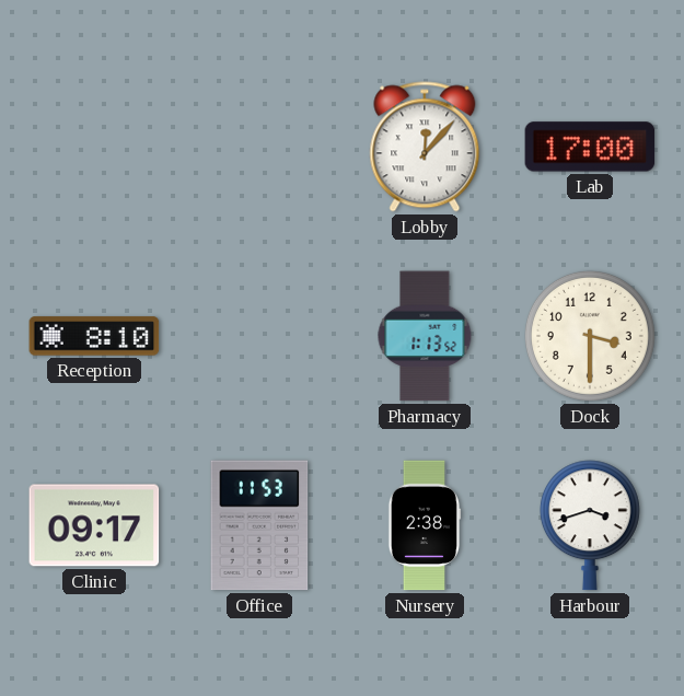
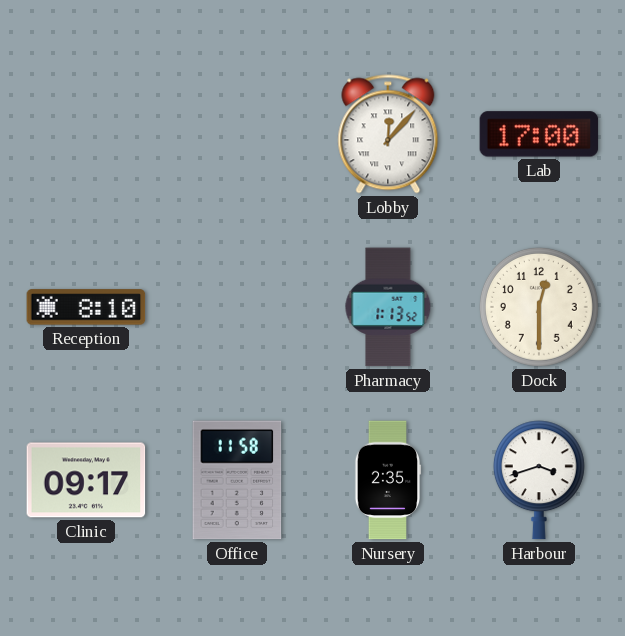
Dock: 3:30 -> 12:30 (539, 307)
Office: 11:53 -> 11:58 (237, 480)
Nursery: 2:38 -> 2:35 (388, 480)
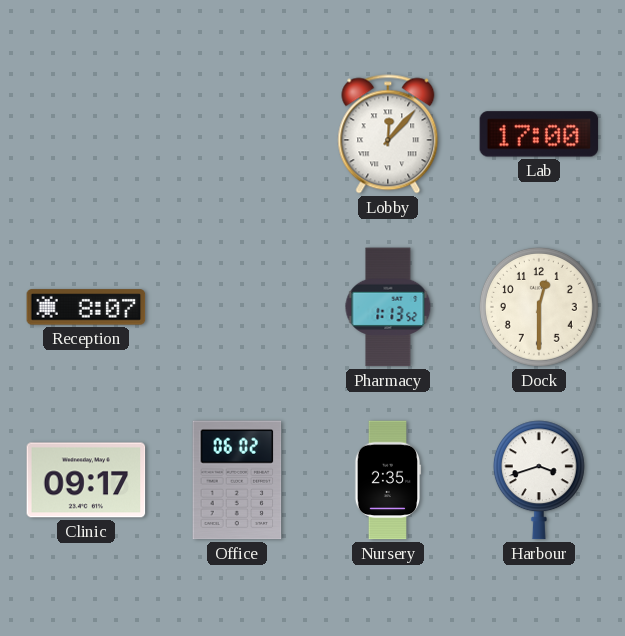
Reception: 8:10 -> 8:07 (86, 307)
Office: 11:58 -> 06:02 (237, 480)
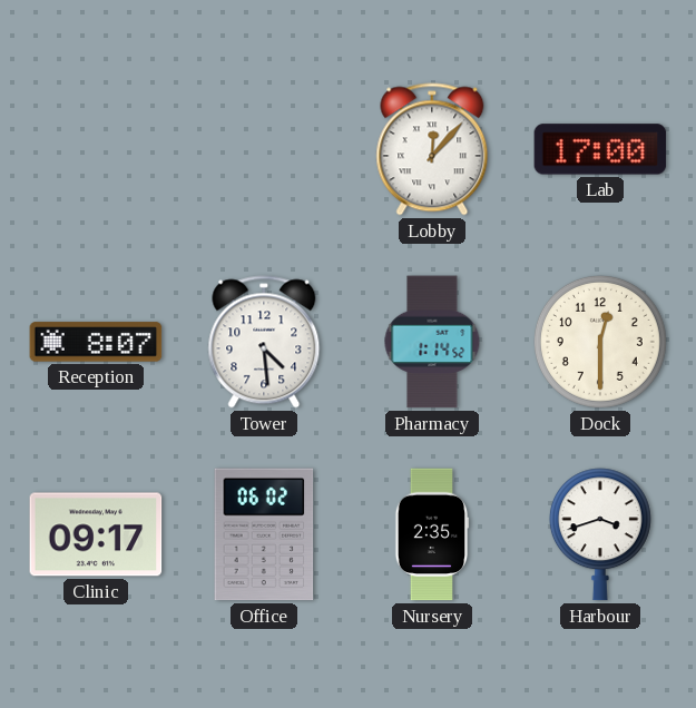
Tower: none -> 4:29 (264, 342)
Pharmacy: 1:13 -> 1:14 (432, 342)
